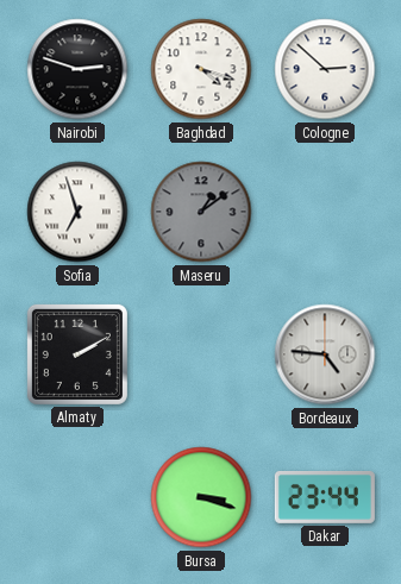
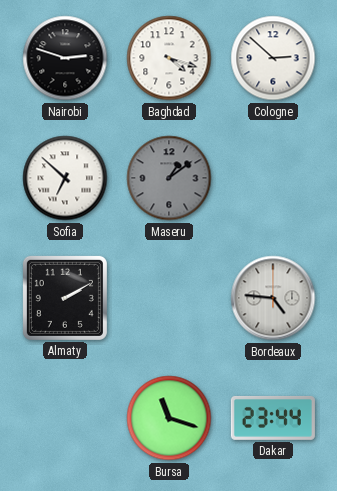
Sofia: 6:57 -> 6:52 (65, 178)
Bursa: 3:18 -> 11:18 (169, 418)
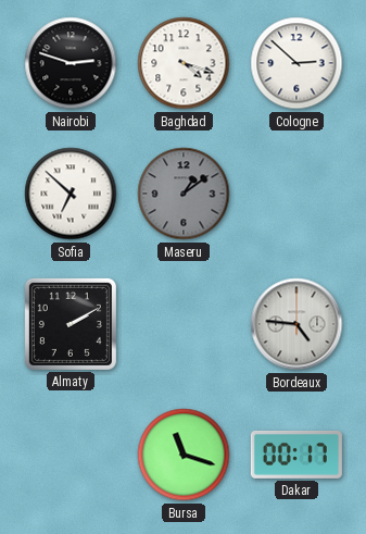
Dakar: 23:44 -> 00:17 (296, 455)
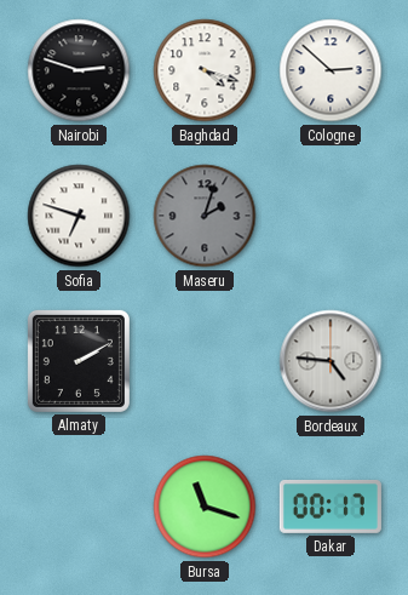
Sofia: 6:52 -> 6:48 (79, 216)
Maseru: 1:09 -> 2:03 (205, 216)
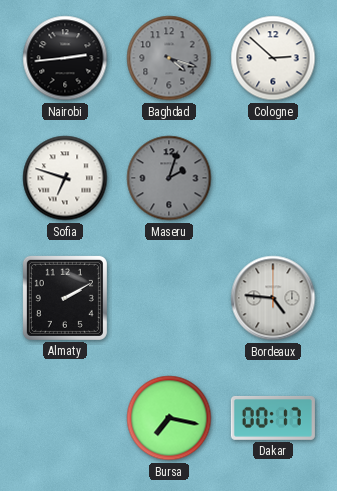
Nairobi: 2:48 -> 2:44 (65, 58)
Baghdad dial: white -> grey (169, 58)
Bursa: 11:18 -> 7:17 (169, 418)
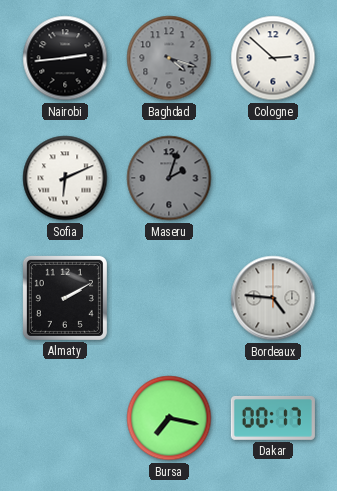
Sofia: 6:48 -> 6:11 (65, 178)
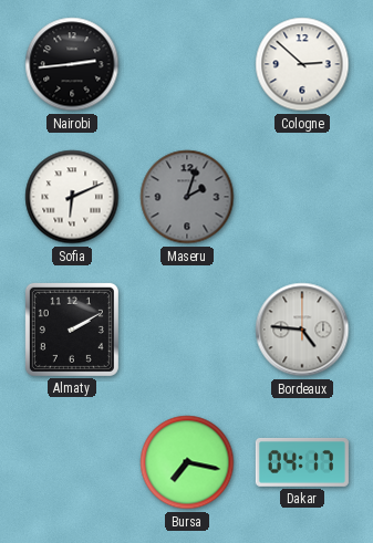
Baghdad: 4:18 -> none (169, 58)
Dakar: 00:17 -> 04:17 (302, 462)
